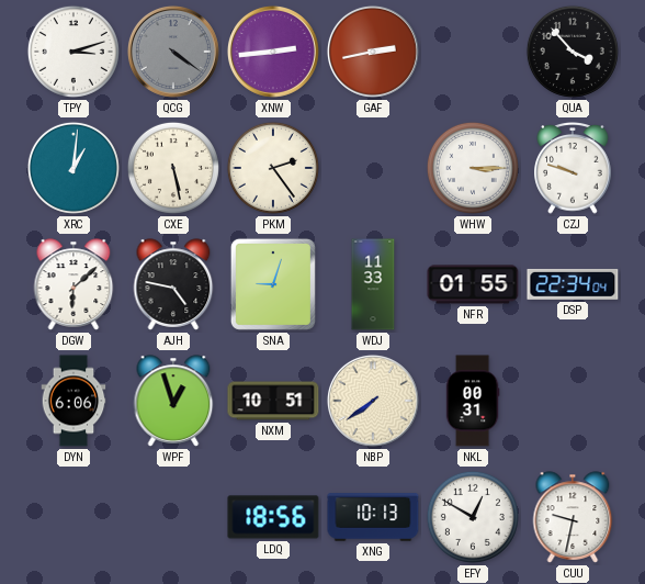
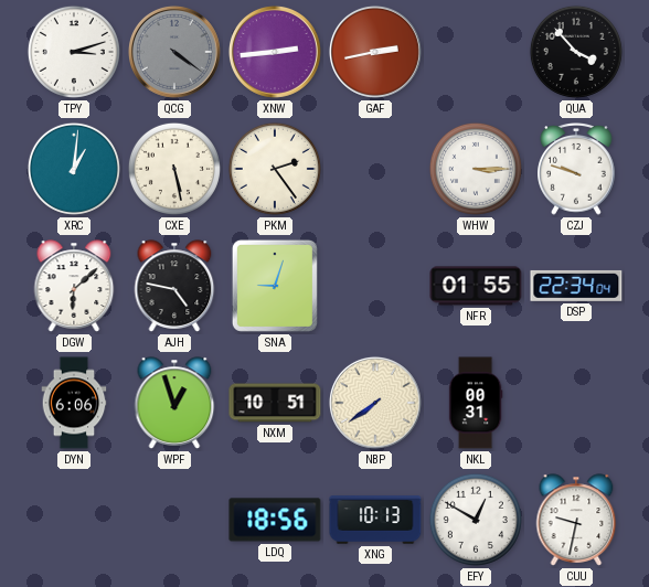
WDJ: 11:33 -> none (373, 284)
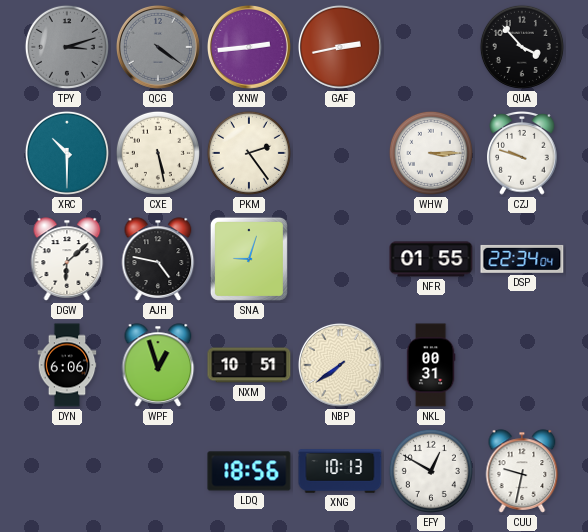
TPY dial: white -> grey (67, 47)
XRC: 1:01 -> 10:30 (67, 153)
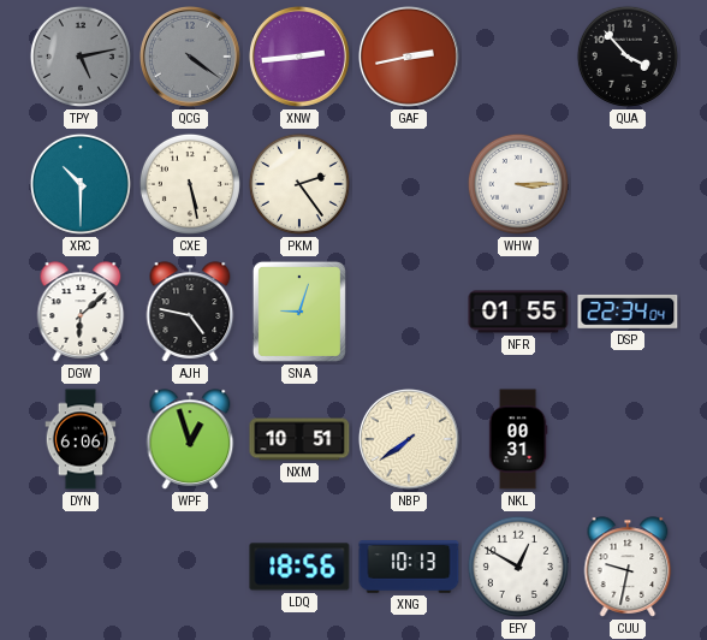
TPY: 3:12 -> 5:13 (81, 57)
CZJ: 9:48 -> none (522, 154)
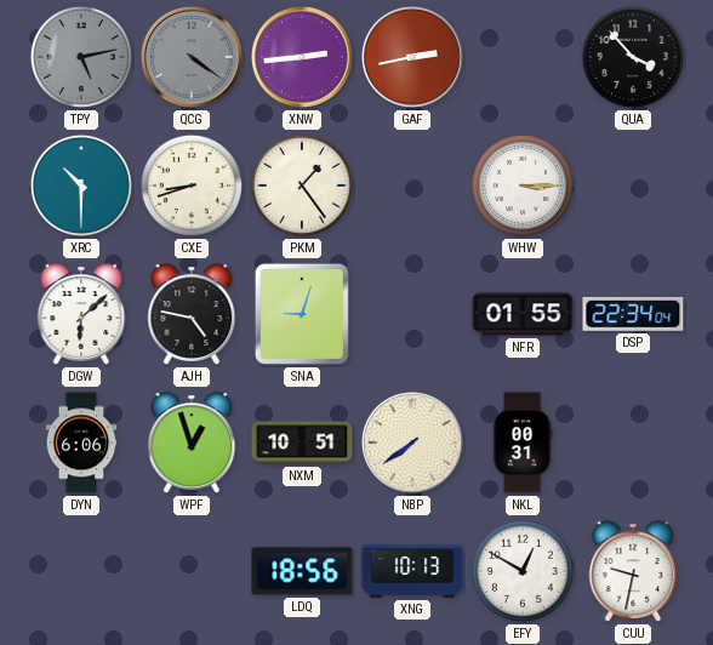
CXE: 5:28 -> 8:42 (192, 185)
PKM: 2:24 -> 1:24 (302, 185)
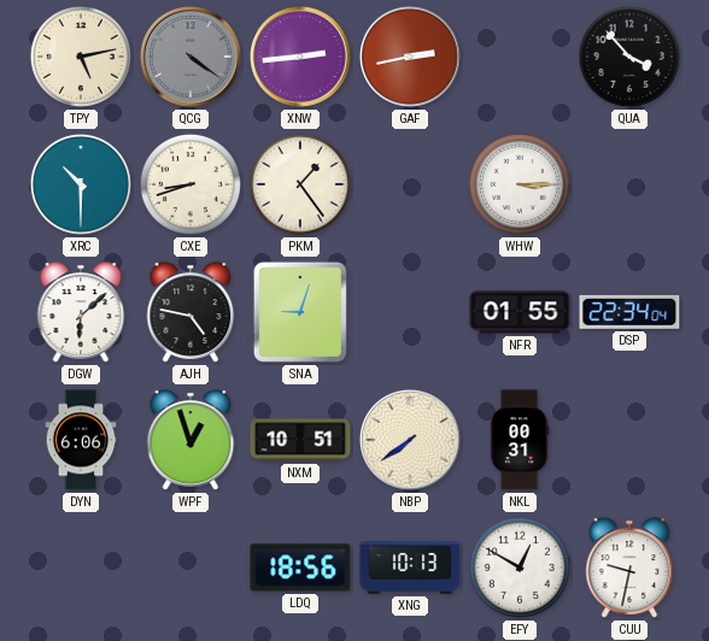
TPY dial: grey -> cream (81, 57)
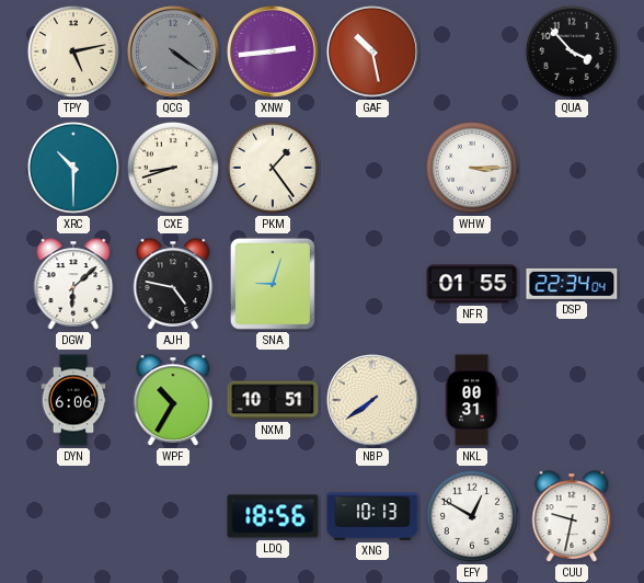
GAF: 2:43 -> 10:28 (372, 52)
WPF: 12:57 -> 10:35 (173, 400)
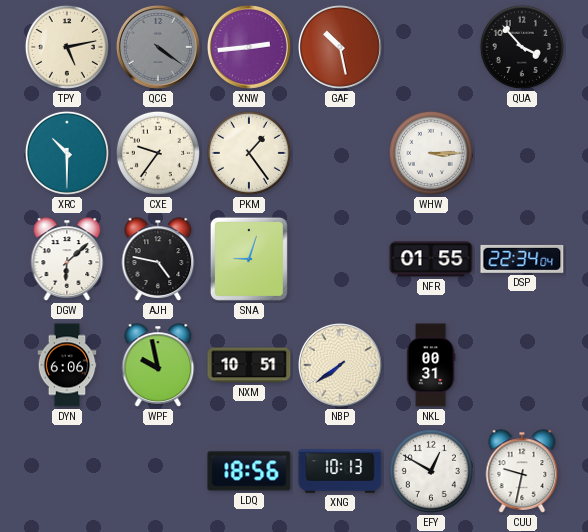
CXE: 8:42 -> 9:36 (158, 153)
WPF: 10:35 -> 9:58 (158, 365)
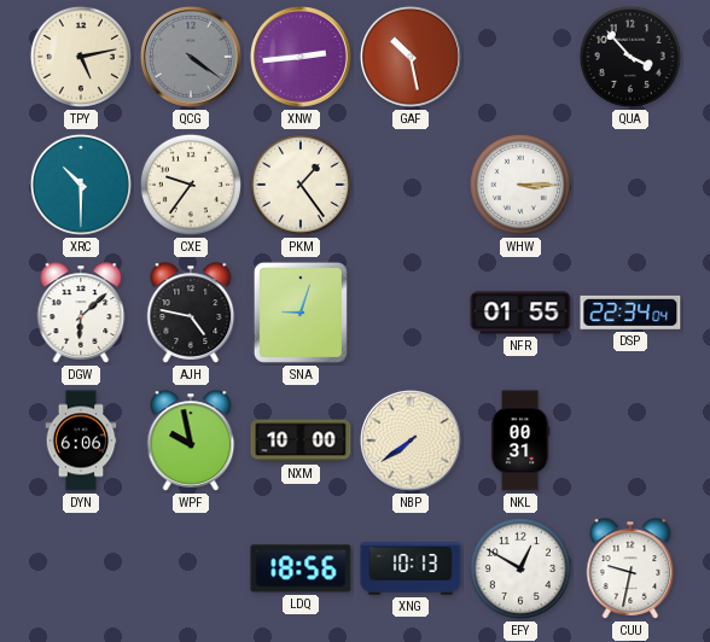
NXM: 10:51 -> 10:00 (301, 440)
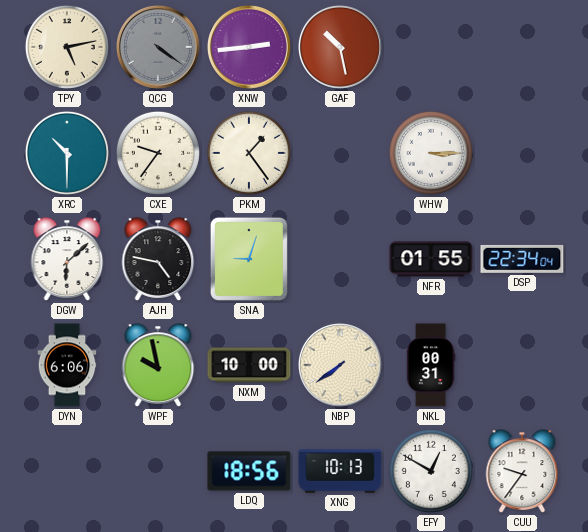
QUA: 3:53 -> none (630, 57)
CUU: 9:32 -> 9:36 (522, 471)
